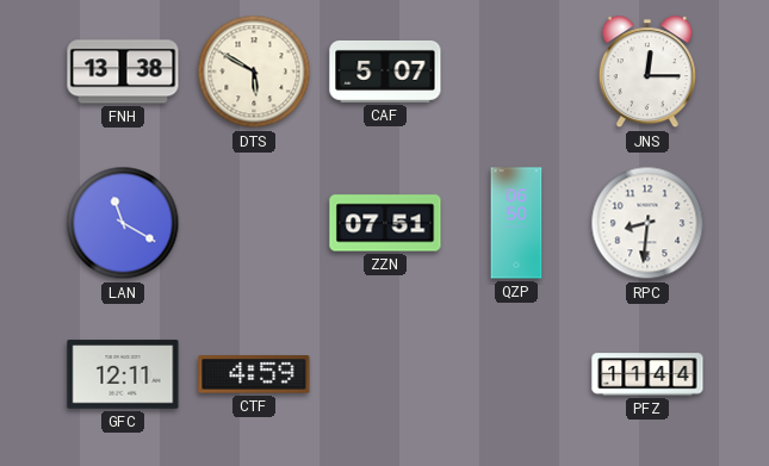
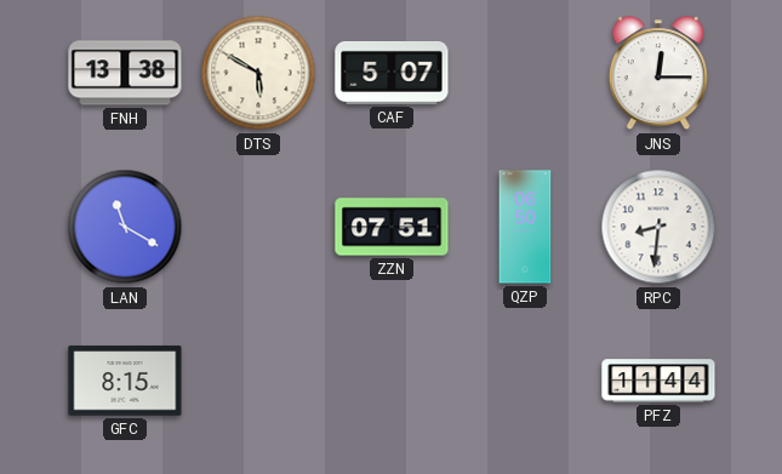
GFC: 12:11 -> 8:15 (125, 381)
CTF: 4:59 -> none (254, 374)
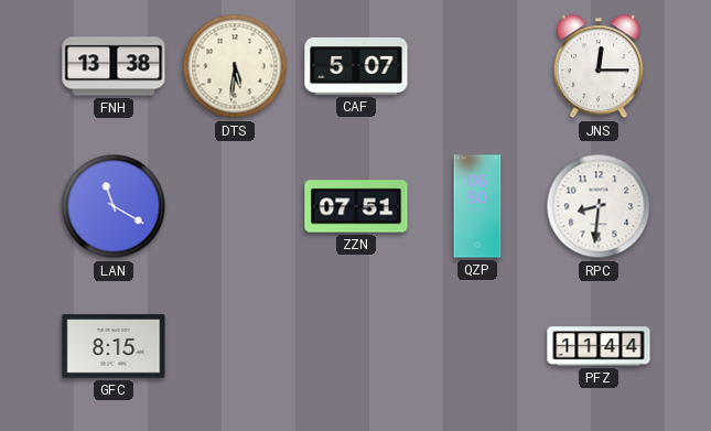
DTS: 5:50 -> 5:31 (235, 66)
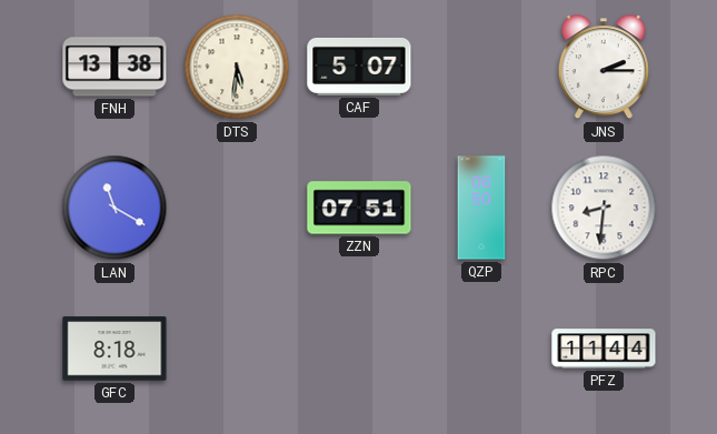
JNS: 12:15 -> 2:15 (604, 68)
GFC: 8:15 -> 8:18 (114, 349)
